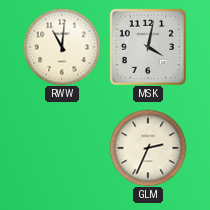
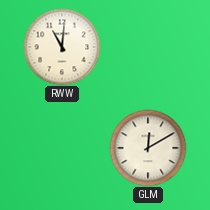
MSK: 4:02 -> none (148, 47)
GLM: 2:34 -> 12:10 (148, 148)
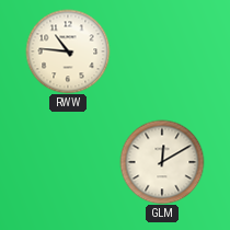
RWW: 11:01 -> 10:46 (68, 51)
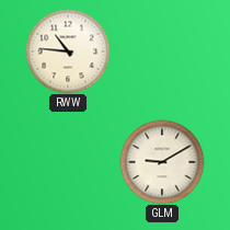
GLM: 12:10 -> 9:10 (162, 162)
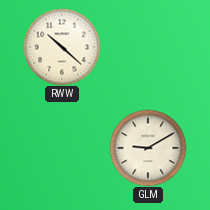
RWW: 10:46 -> 10:22 (62, 47)
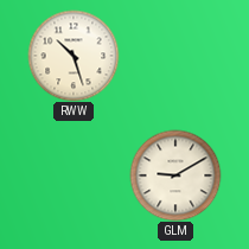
RWW: 10:22 -> 10:27 (74, 56)
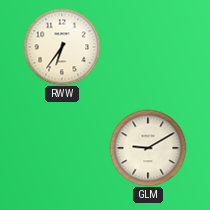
RWW: 10:27 -> 6:36 (62, 47)
